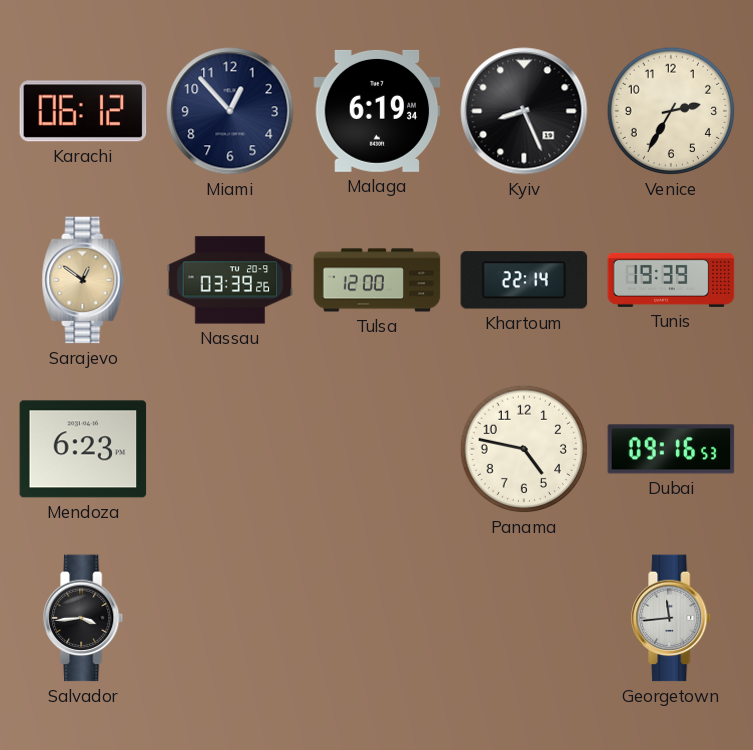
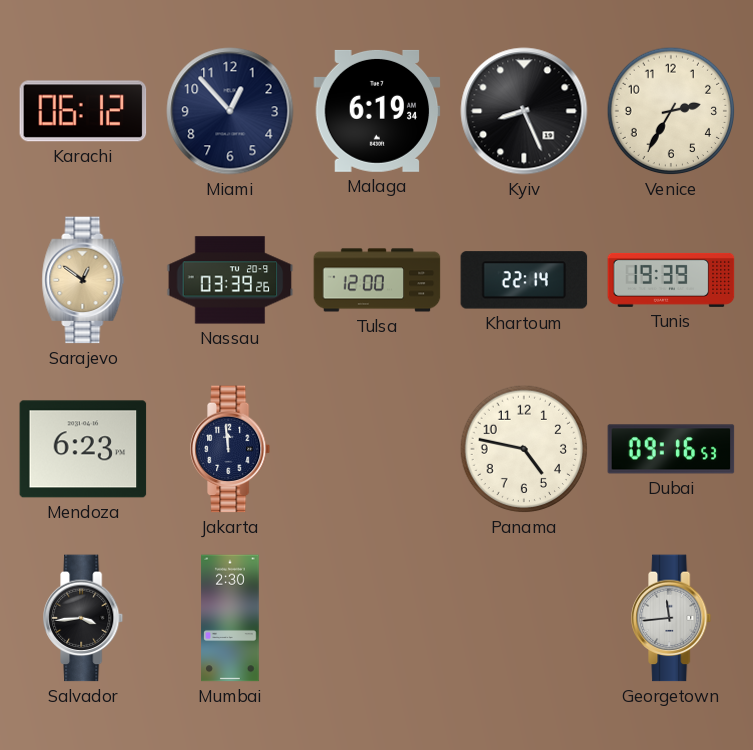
Jakarta: none -> 11:59 (231, 449)
Mumbai: none -> 2:30 (230, 618)
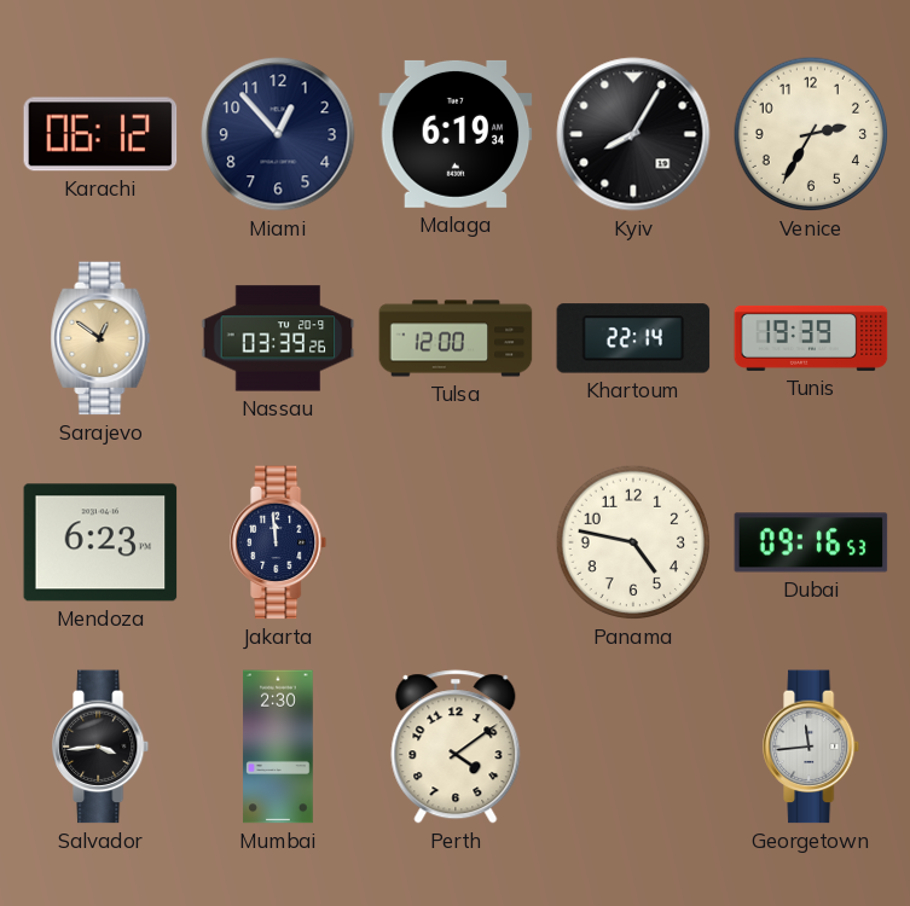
Kyiv: 8:26 -> 8:05 (633, 134)
Perth: none -> 4:09 (456, 747)
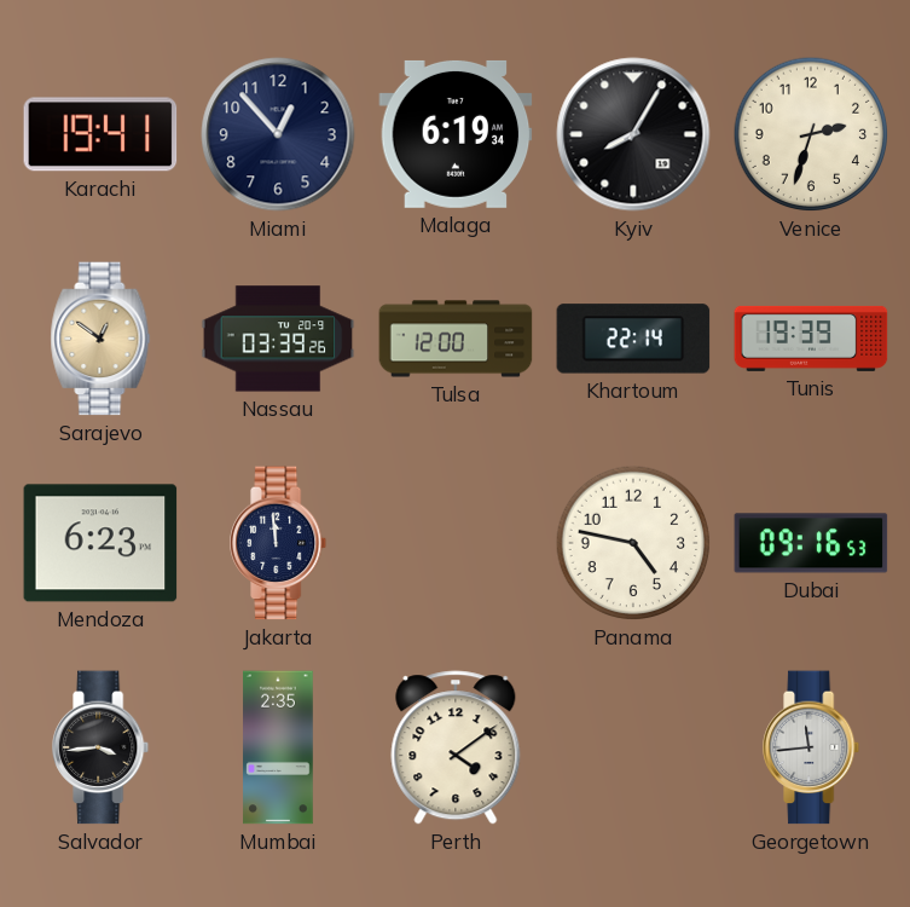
Karachi: 06:12 -> 19:41 (100, 134)
Venice: 2:35 -> 2:33 (811, 134)
Mumbai: 2:30 -> 2:35 (278, 747)
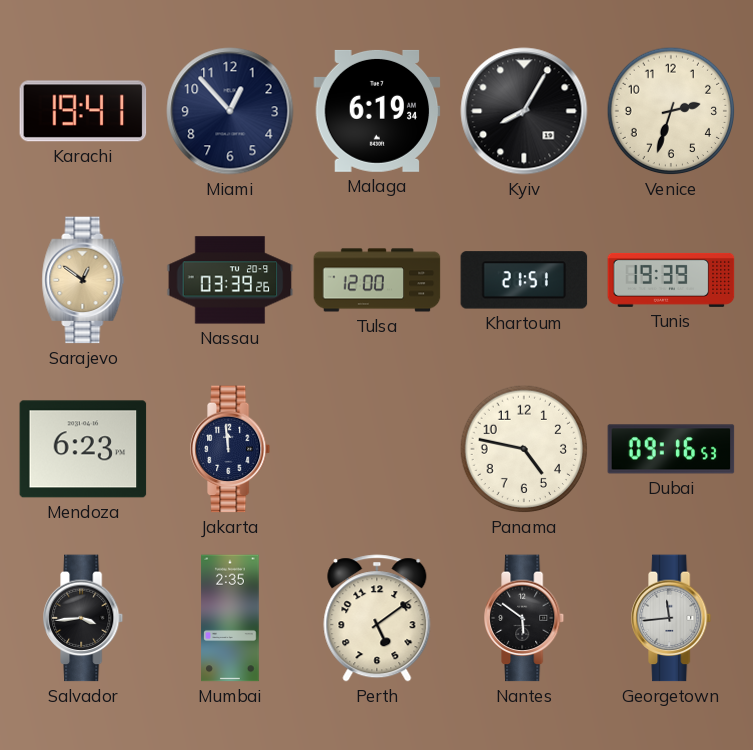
Khartoum: 22:14 -> 21:51 (524, 280)
Perth: 4:09 -> 5:09 (377, 618)
Nantes: none -> 5:51 (525, 618)
